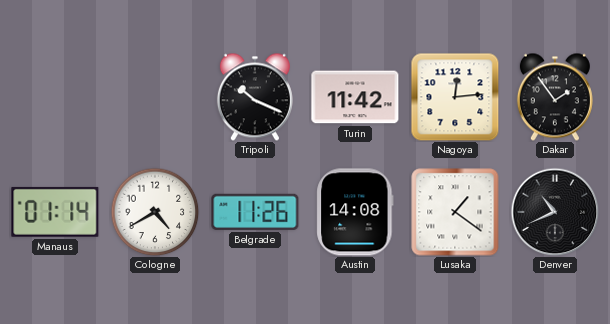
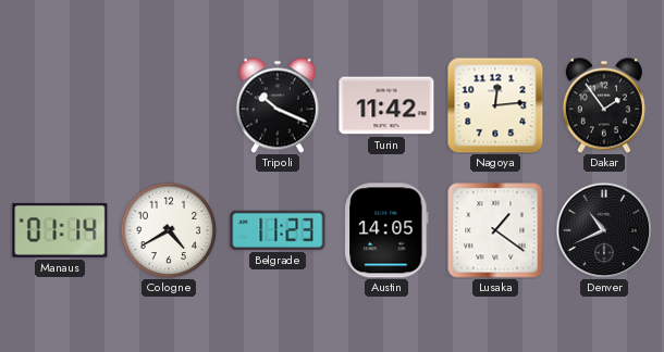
Belgrade: 11:26 -> 11:23 (278, 230)
Austin: 14:08 -> 14:05 (386, 230)
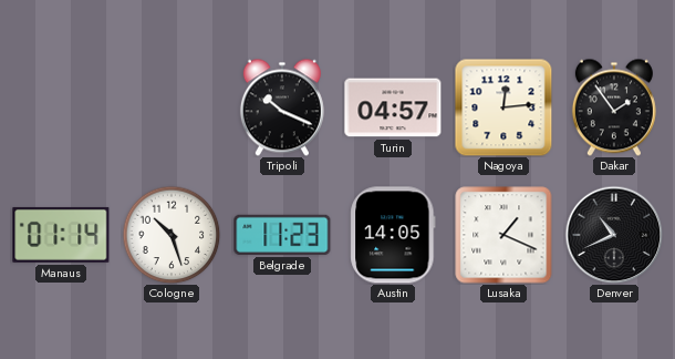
Turin: 11:42 -> 04:57 (393, 107)
Cologne: 4:40 -> 10:27 (172, 235)
Lusaka: 1:21 -> 1:19 (503, 235)
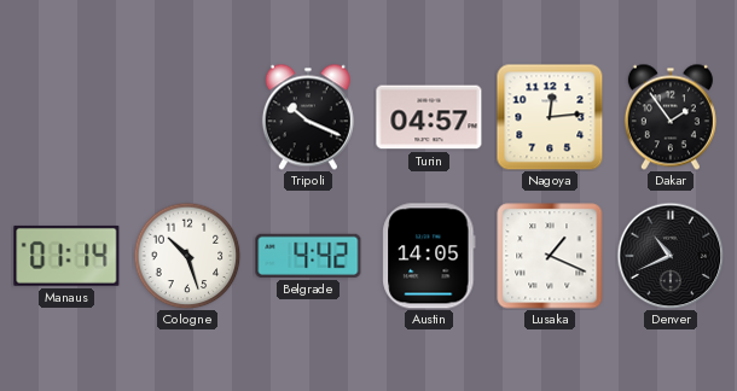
Belgrade: 11:23 -> 4:42 (308, 256)
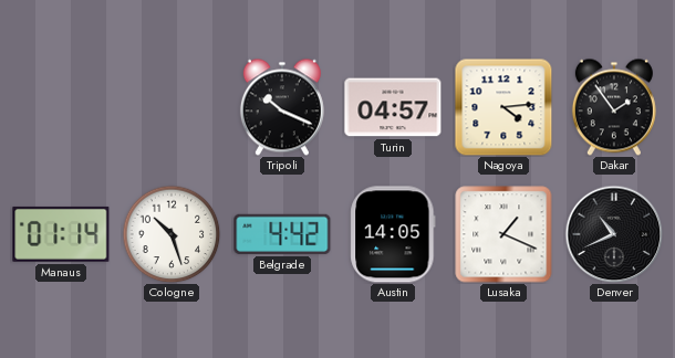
Nagoya: 12:14 -> 4:14 (503, 107)
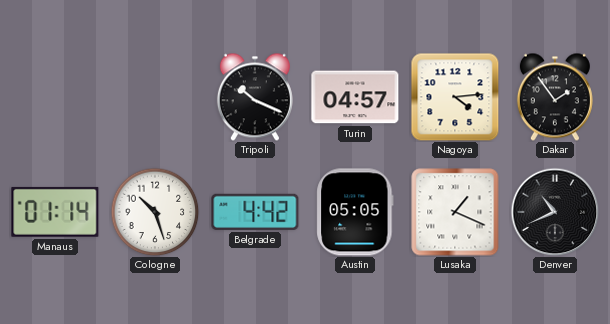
Austin: 14:05 -> 05:05 (355, 212)
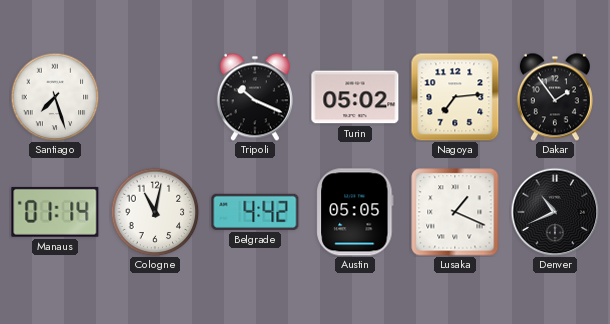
Santiago: none -> 7:27 (55, 97)
Turin: 04:57 -> 05:02 (355, 97)
Nagoya: 4:14 -> 7:14 (455, 97)
Cologne: 10:27 -> 11:02 (155, 212)
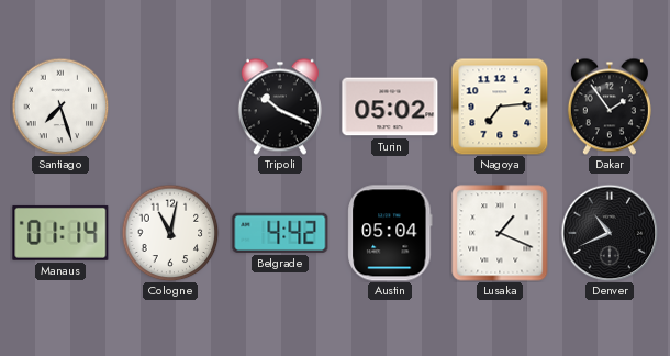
Austin: 05:05 -> 05:04 (390, 233)
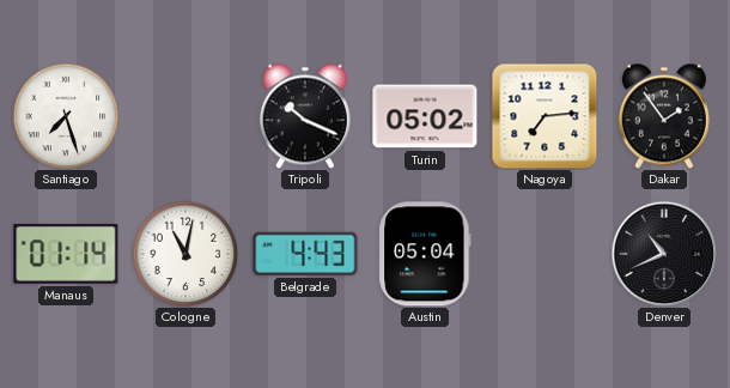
Belgrade: 4:42 -> 4:43 (305, 254)
Lusaka: 1:19 -> none (500, 233)
